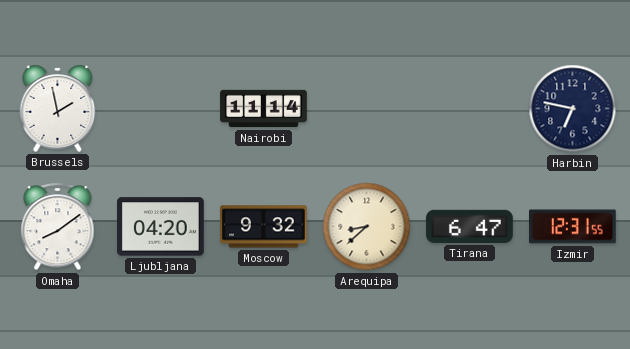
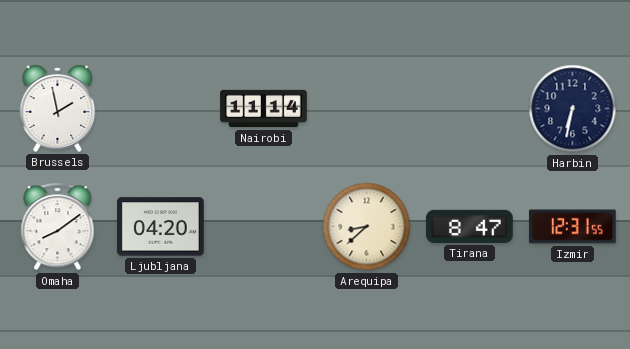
Harbin: 6:47 -> 6:32 (573, 109)
Moscow: 9:32 -> none (264, 227)
Tirana: 6:47 -> 8:47 (470, 226)
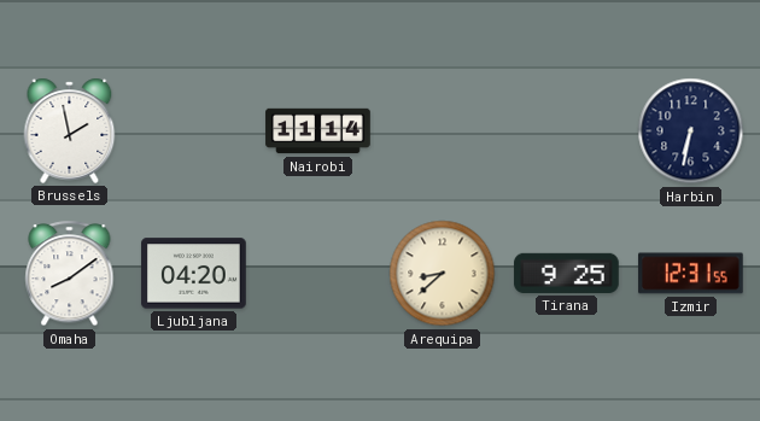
Tirana: 8:47 -> 9:25 (567, 273)
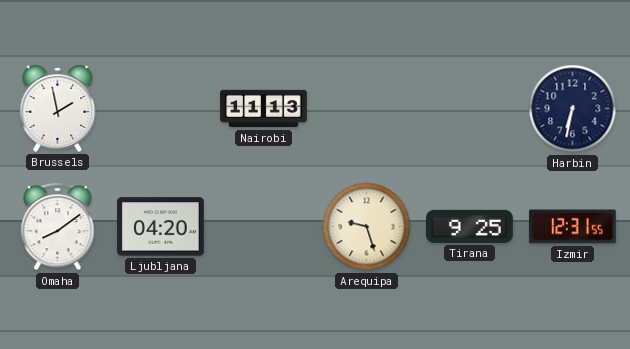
Nairobi: 11:14 -> 11:13 (264, 109)
Arequipa: 8:38 -> 9:27 (367, 227)
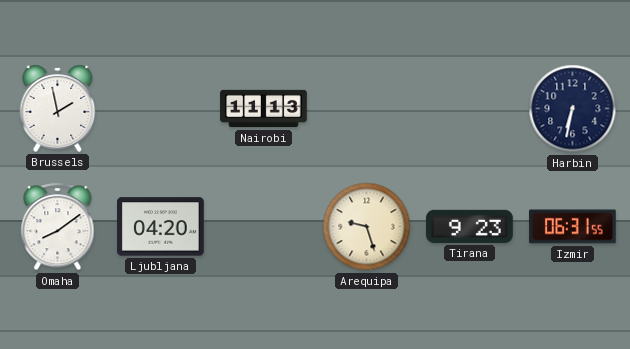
Tirana: 9:25 -> 9:23 (470, 226)
Izmir: 12:31 -> 06:31 (573, 227)
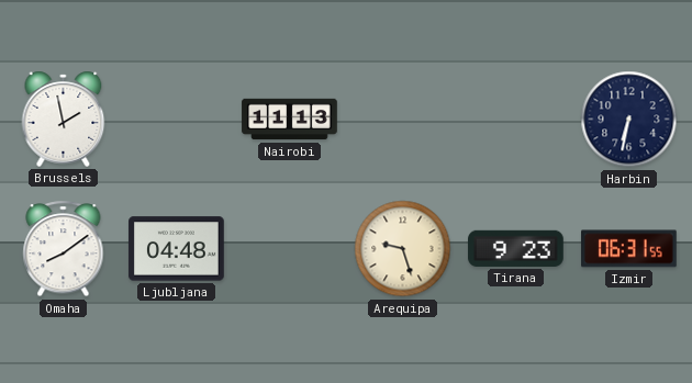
Ljubljana: 04:20 -> 04:48 (177, 249)
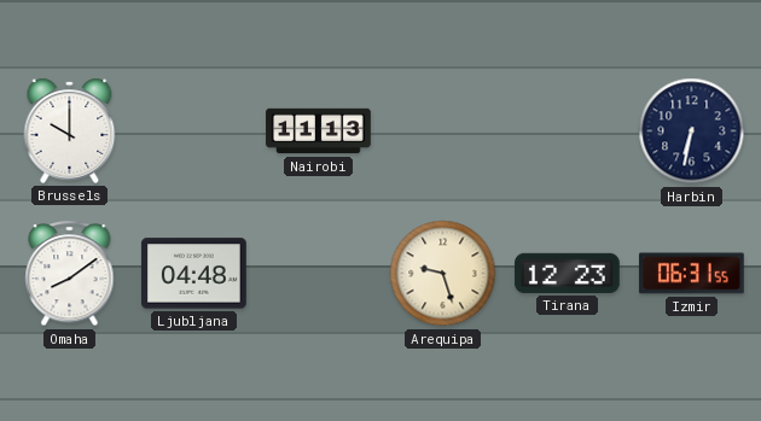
Brussels: 1:58 -> 10:00 (70, 130)
Tirana: 9:23 -> 12:23 (568, 273)
